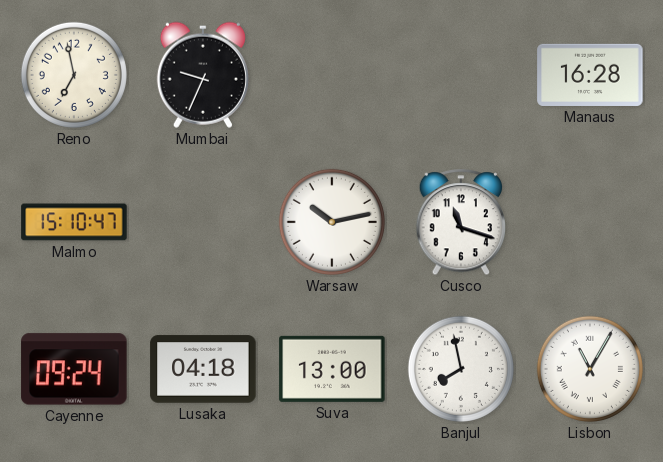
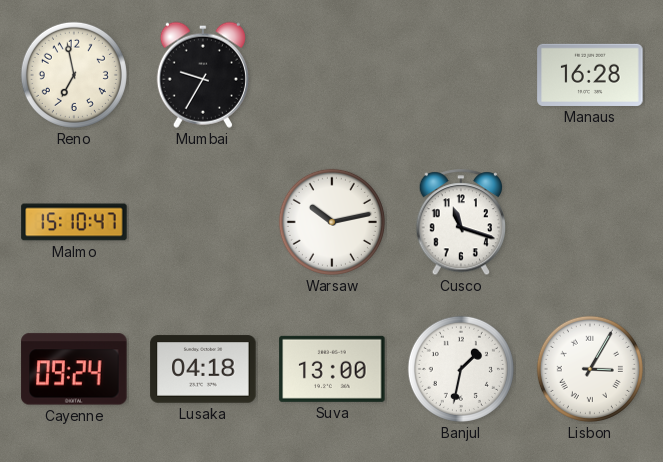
Mumbai: 9:34 -> 9:35 (203, 75)
Banjul: 7:58 -> 1:32 (461, 369)
Lisbon: 11:05 -> 3:05 (590, 369)
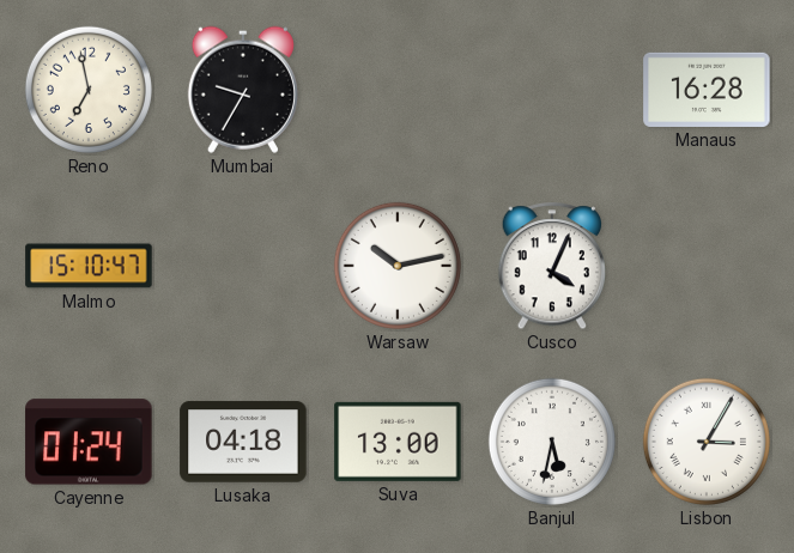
Cusco: 11:18 -> 4:04 (551, 267)
Cayenne: 09:24 -> 01:24 (89, 442)
Banjul: 1:32 -> 5:32 (552, 442)
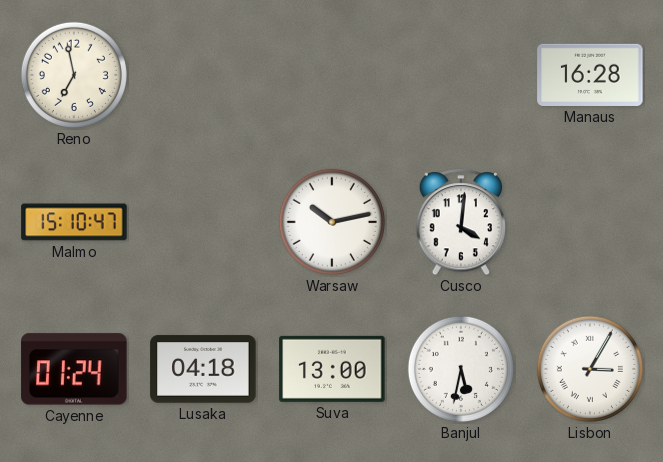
Mumbai: 9:35 -> none (243, 90)
Cusco: 4:04 -> 4:01 (460, 223)
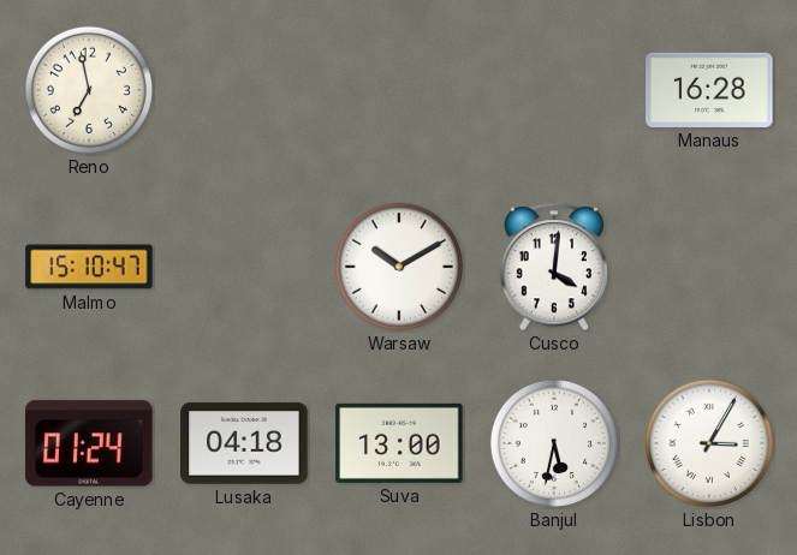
Warsaw: 10:13 -> 10:10 (399, 267)
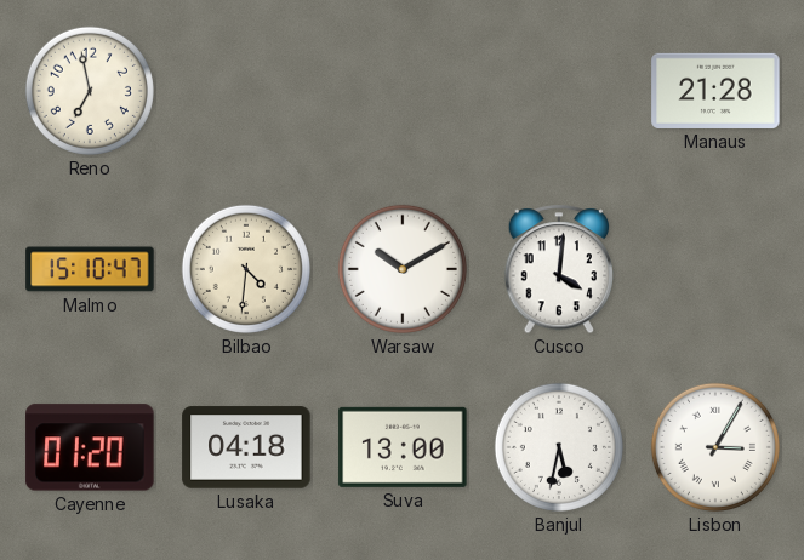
Manaus: 16:28 -> 21:28 (715, 91)
Bilbao: none -> 4:31 (246, 269)
Cayenne: 01:24 -> 01:20 (90, 447)
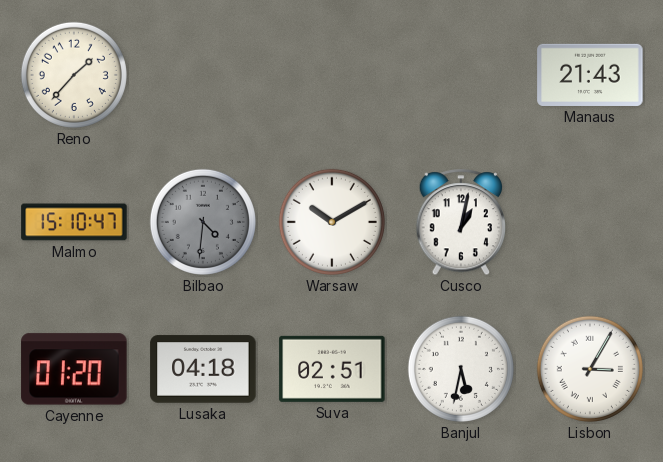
Reno: 6:58 -> 1:37 (74, 75)
Manaus: 21:28 -> 21:43 (590, 75)
Bilbao dial: cream -> grey (203, 222)
Cusco: 4:01 -> 1:02 (460, 223)
Suva: 13:00 -> 02:51 (332, 369)
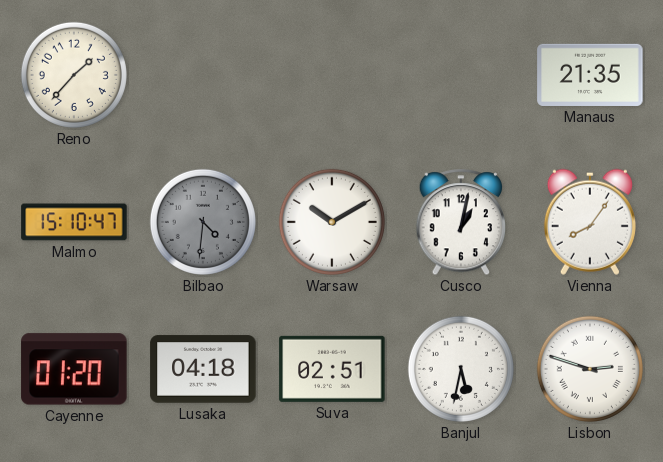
Manaus: 21:43 -> 21:35 (590, 75)
Vienna: none -> 8:06 (590, 222)
Lisbon: 3:05 -> 2:48 (590, 369)
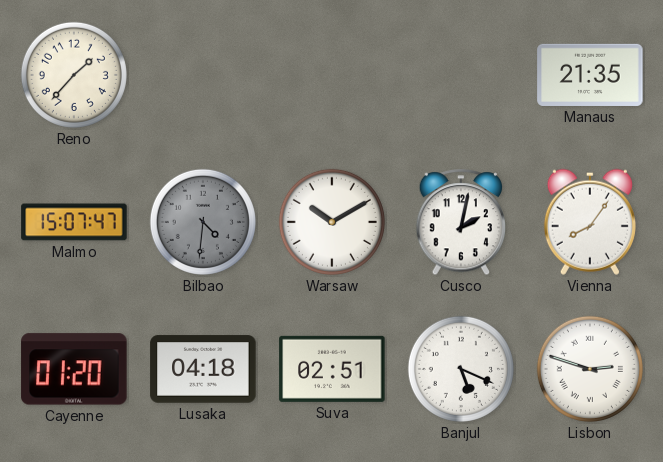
Malmo: 15:10 -> 15:07 (74, 222)
Cusco: 1:02 -> 2:02 (460, 223)
Banjul: 5:32 -> 5:19 (461, 369)
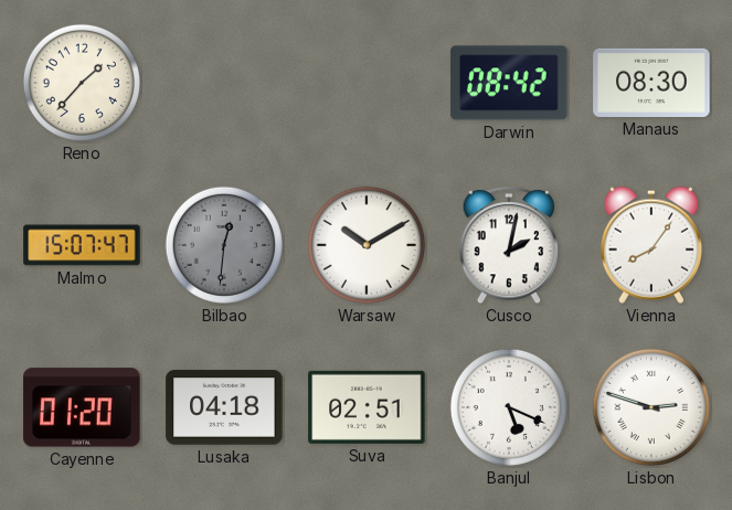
Darwin: none -> 08:42 (509, 83)
Manaus: 21:35 -> 08:30 (651, 83)
Bilbao: 4:31 -> 12:31 (224, 245)
